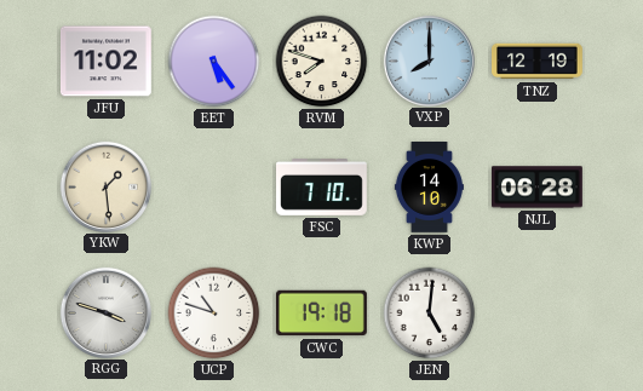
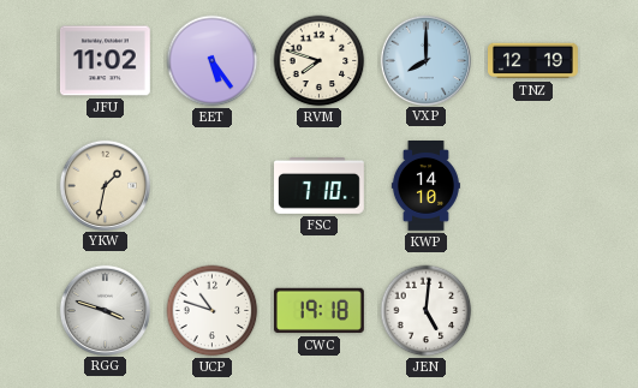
YKW: 1:29 -> 1:32 (105, 185)
NJL: 06:28 -> none (538, 188)
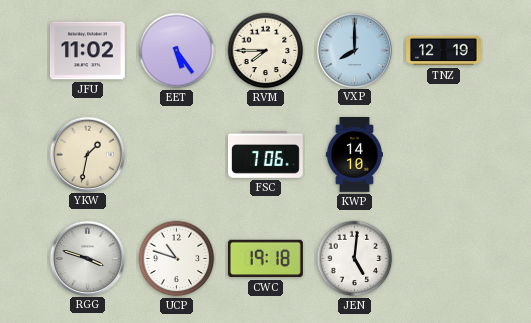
RVM: 7:48 -> 7:45 (266, 51)
FSC: 7:10 -> 7:06 (266, 155)
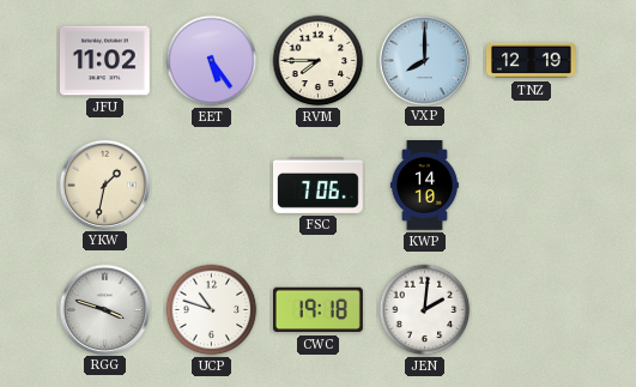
JEN: 5:01 -> 2:01 (425, 310)
